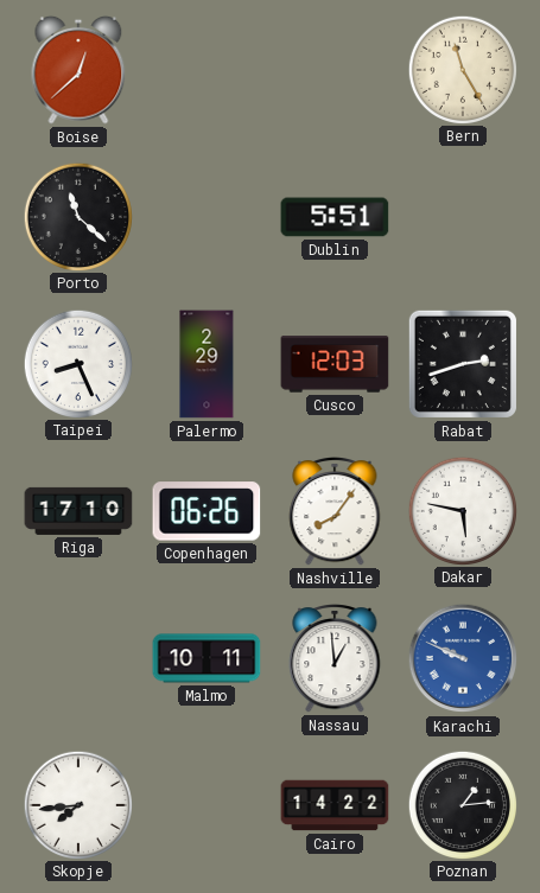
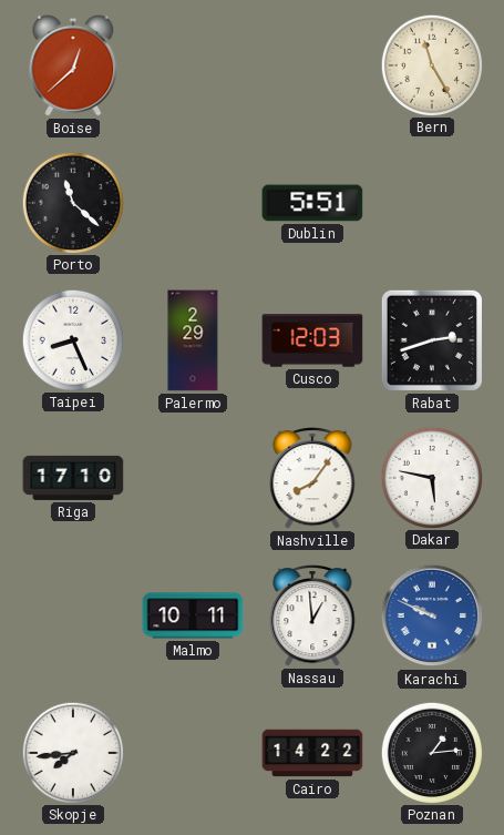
Copenhagen: 06:26 -> none (207, 511)
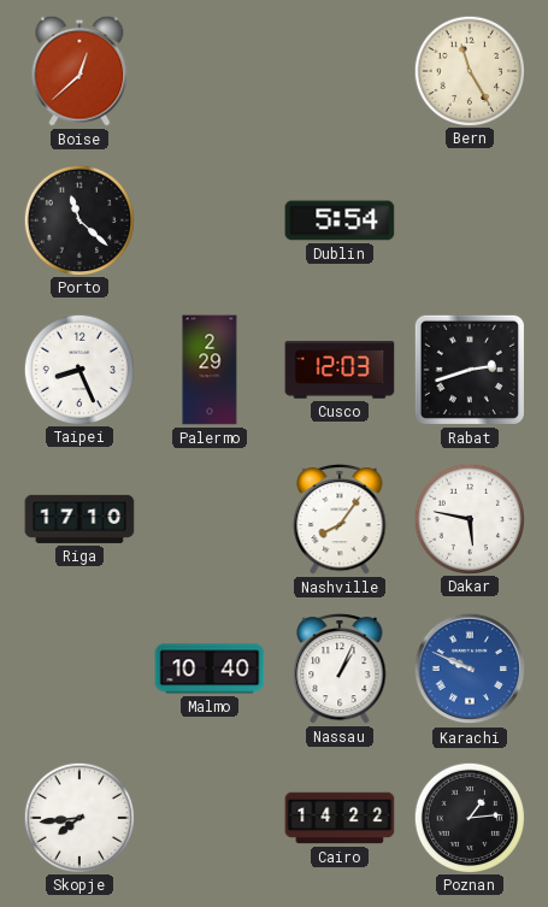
Dublin: 5:51 -> 5:54 (340, 220)
Malmo: 10:11 -> 10:40 (210, 669)
Nassau: 12:59 -> 1:04 (340, 670)
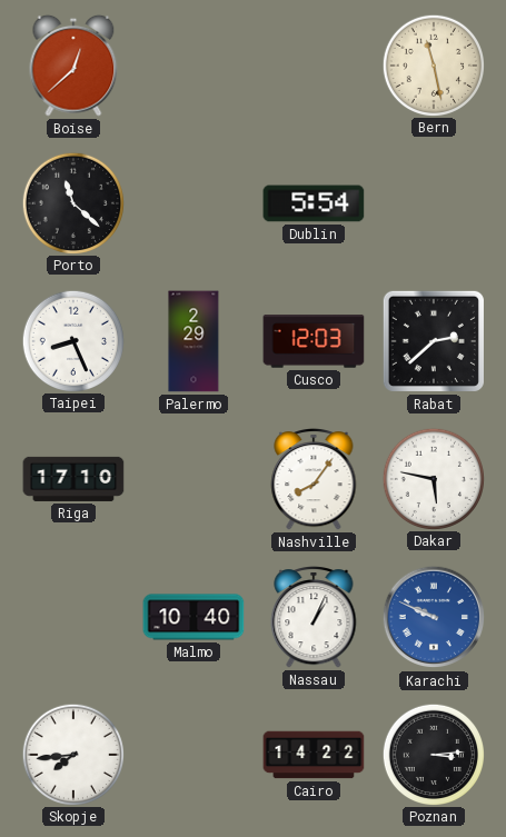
Bern: 11:25 -> 11:28 (433, 64)
Rabat: 2:42 -> 2:38 (434, 341)
Poznan: 1:14 -> 3:14 (433, 754)
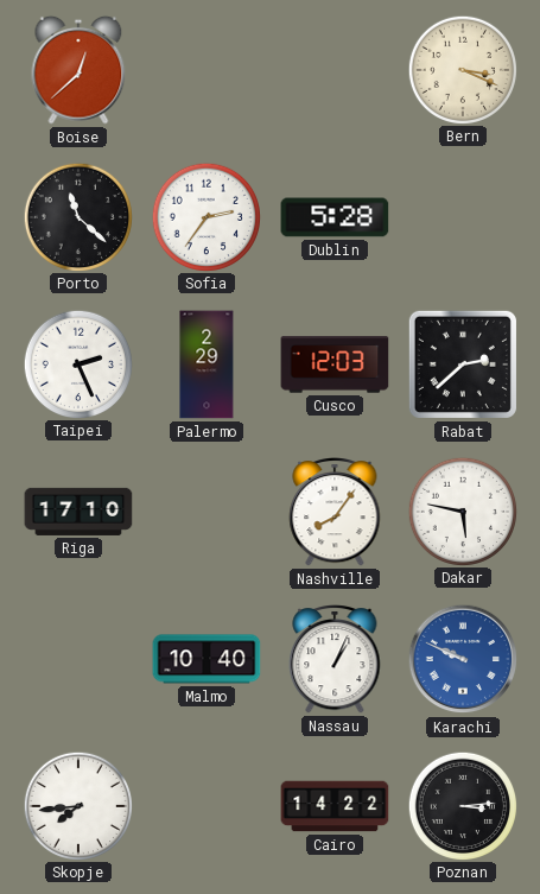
Bern: 11:28 -> 3:19 (462, 69)
Sofia: none -> 2:36 (205, 216)
Dublin: 5:54 -> 5:28 (335, 217)
Taipei: 8:26 -> 2:26 (77, 363)
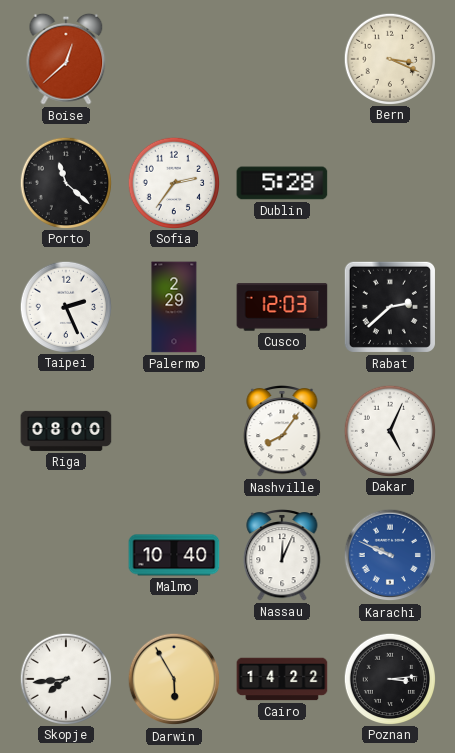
Riga: 17:10 -> 08:00 (66, 431)
Dakar: 5:47 -> 5:04 (389, 430)
Nassau: 1:04 -> 12:04 (282, 556)
Darwin: none -> 5:55 (174, 679)
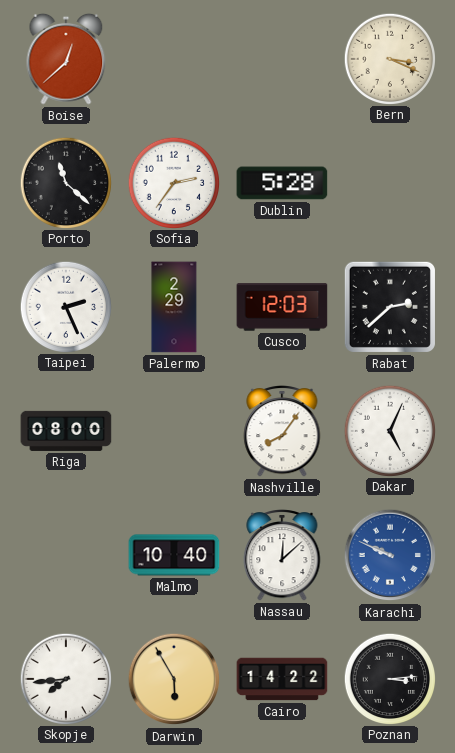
Nassau: 12:04 -> 12:08 (282, 556)
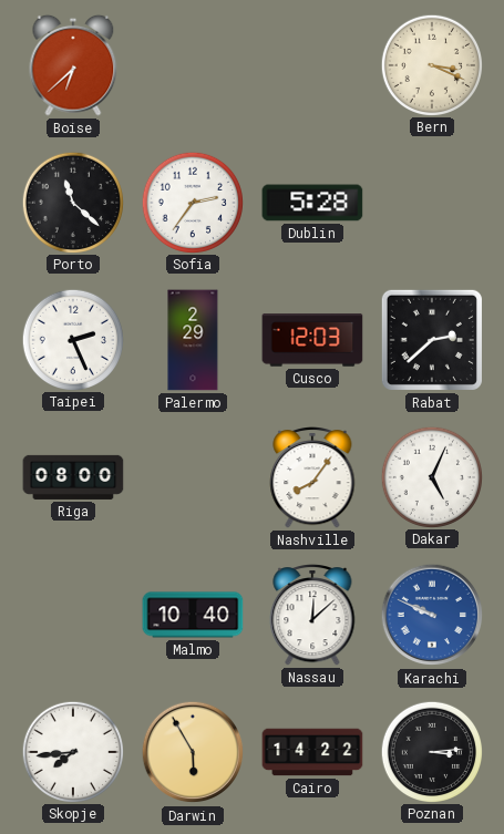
Boise: 12:38 -> 6:38 (73, 65)
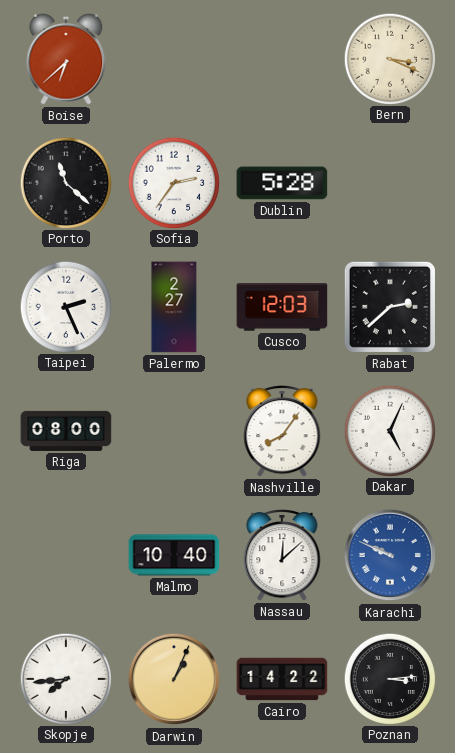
Palermo: 2:29 -> 2:27 (174, 307)
Darwin: 5:55 -> 1:04 (174, 679)
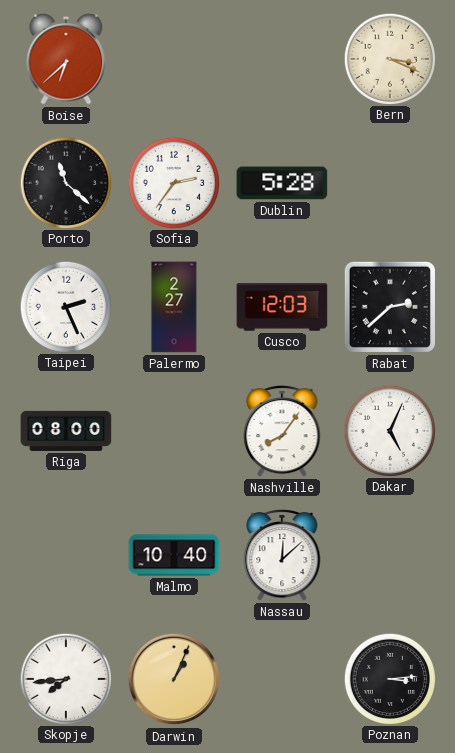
Karachi: 9:49 -> none (390, 555)
Cairo: 14:22 -> none (282, 679)
